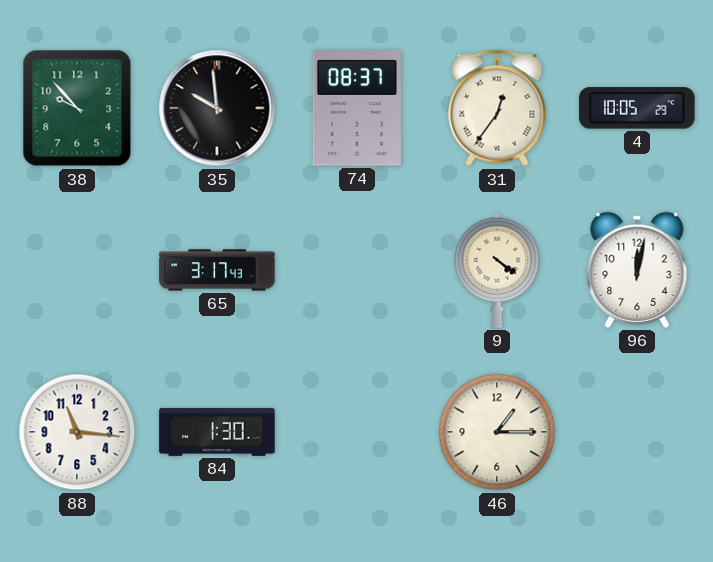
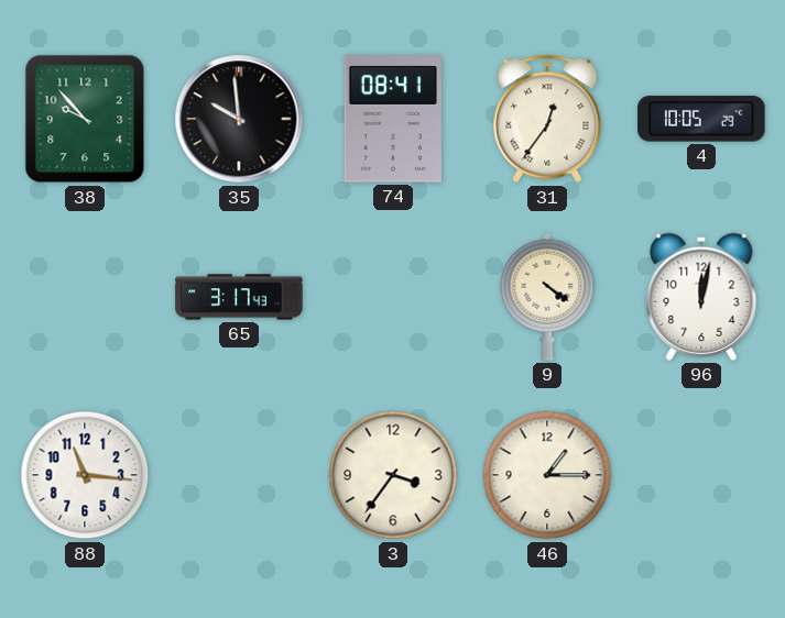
74: 08:37 -> 08:41 (393, 119)
84: 1:30 -> none (217, 432)
3: none -> 3:36 (393, 475)
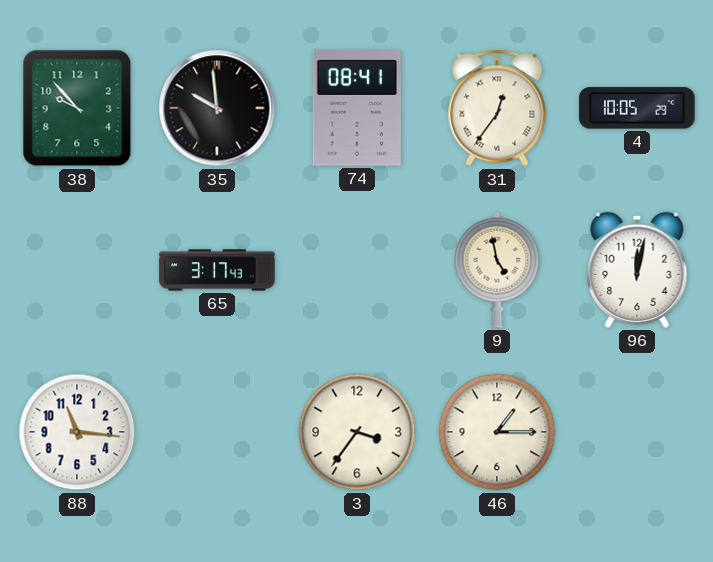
9: 4:21 -> 4:58 (497, 270)
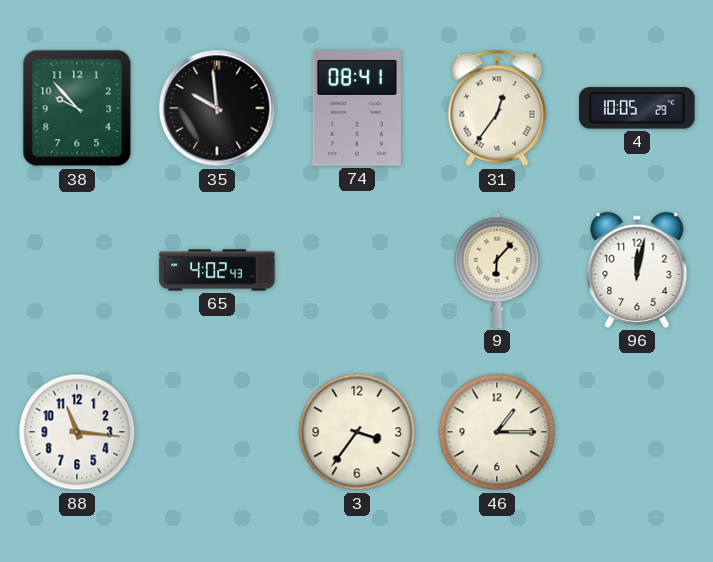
65: 3:17 -> 4:02 (217, 270)
9: 4:58 -> 6:07 (497, 270)
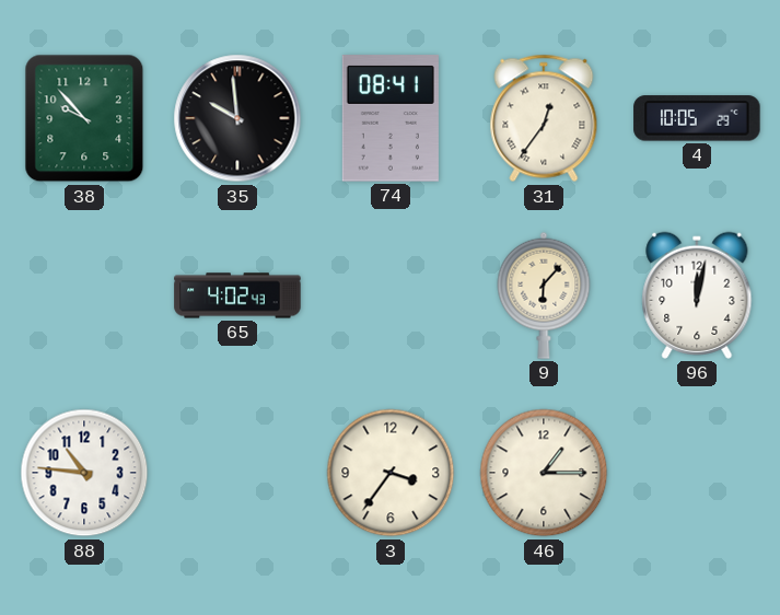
88: 11:16 -> 10:46 (84, 473)
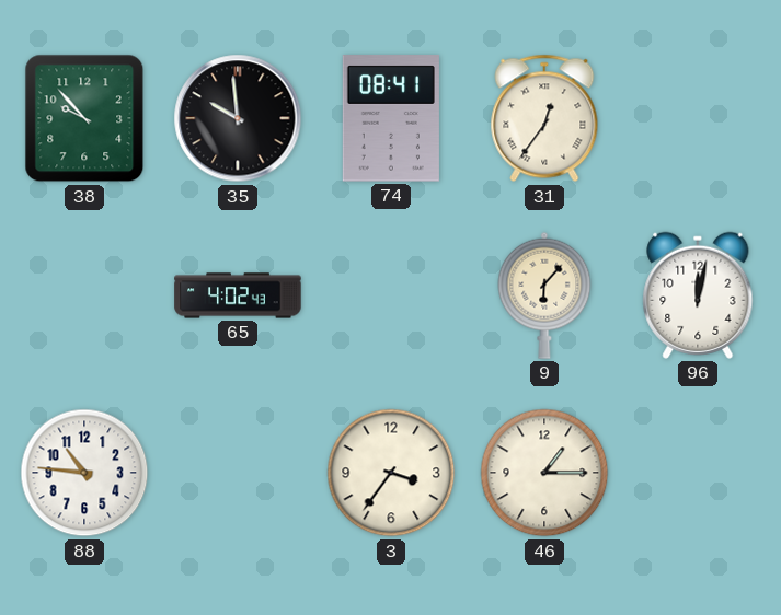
4: 10:05 -> none (697, 118)
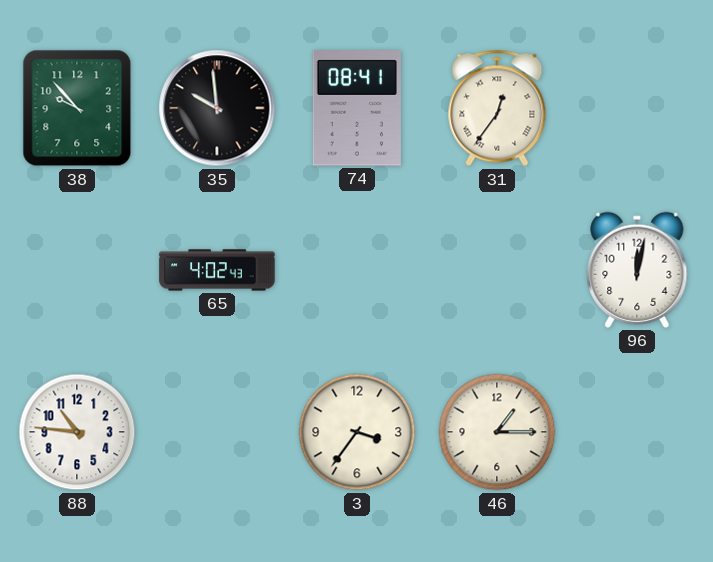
9: 6:07 -> none (544, 295)
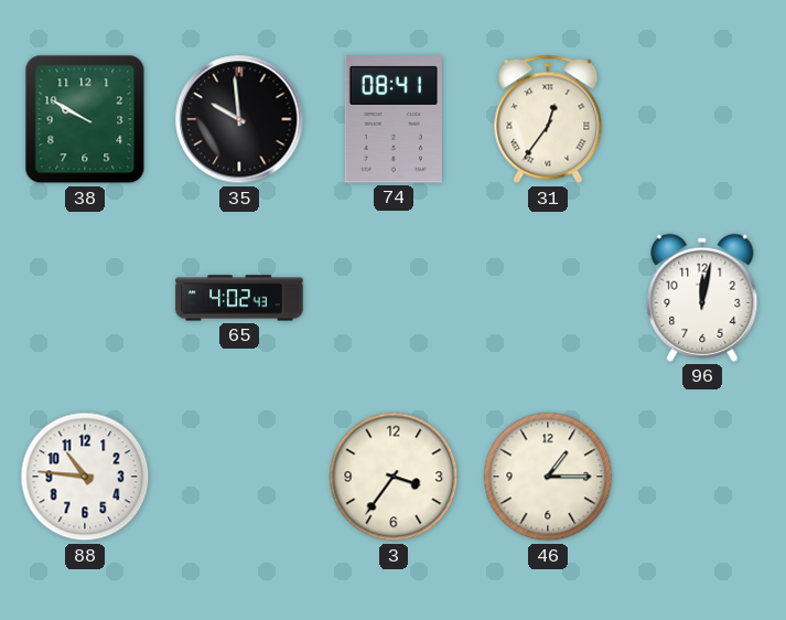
38: 9:53 -> 9:50 (85, 119)
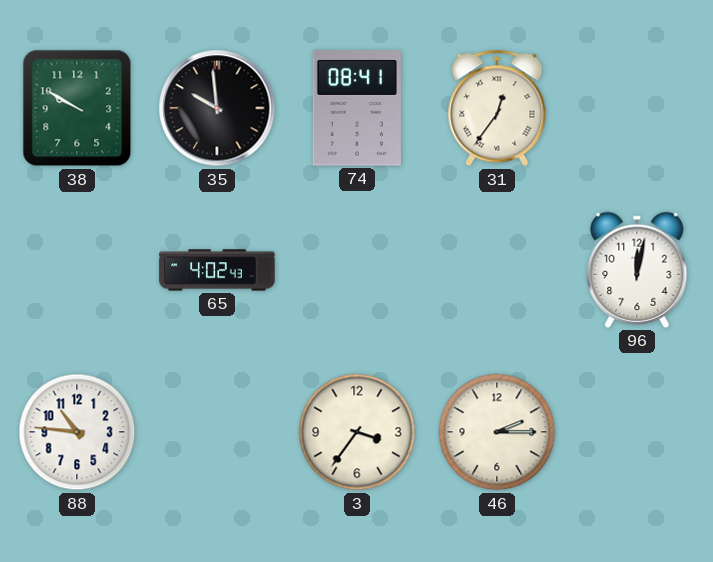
46: 1:15 -> 2:15 (497, 432)
